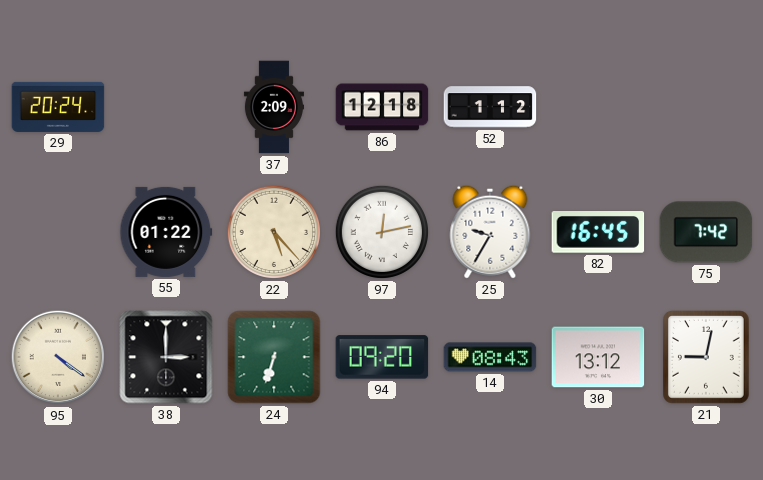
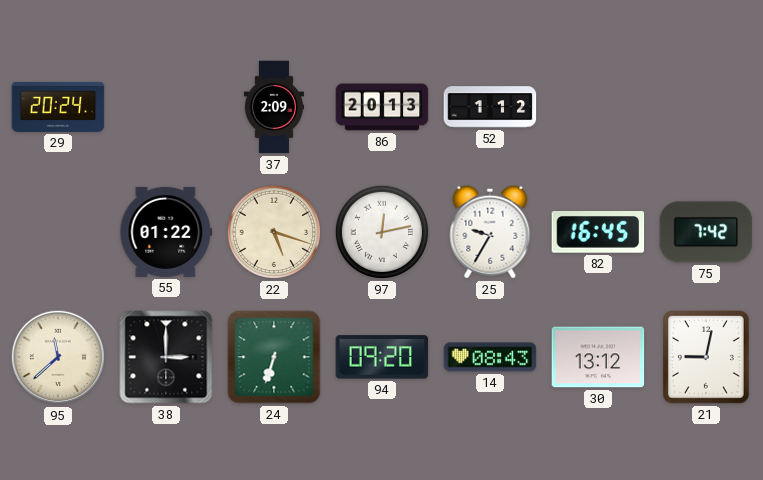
86: 12:18 -> 20:13 (382, 107)
22: 5:23 -> 5:18 (274, 232)
95: 4:21 -> 11:38 (58, 357)
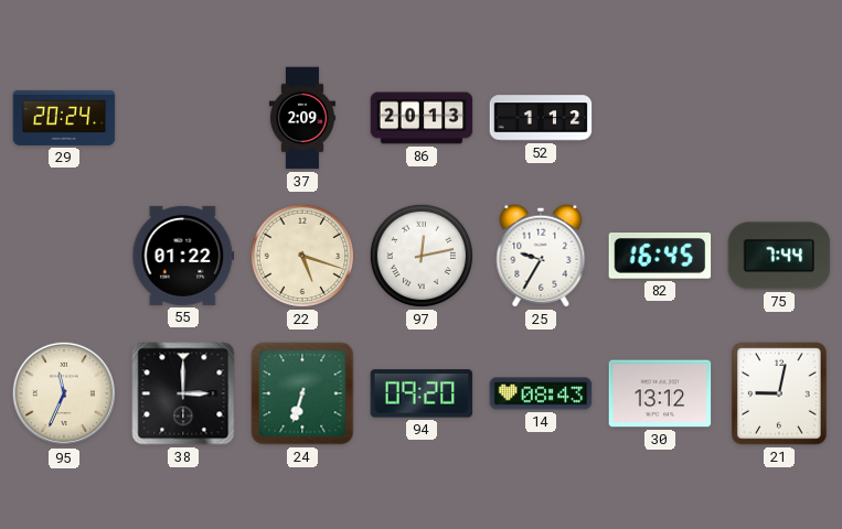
75: 7:42 -> 7:44 (779, 256)
95: 11:38 -> 11:34 (64, 393)
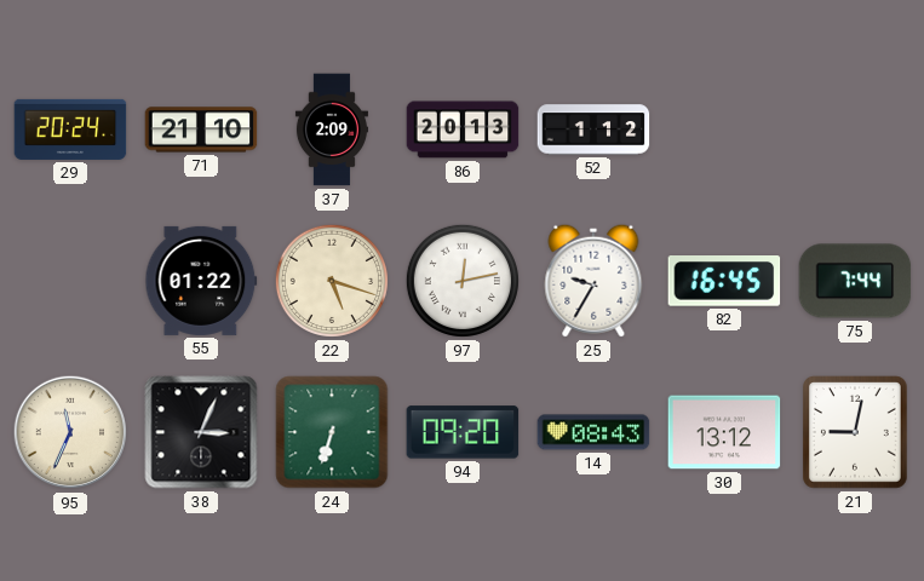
71: none -> 21:10 (201, 130)
38: 3:00 -> 3:04 (201, 432)
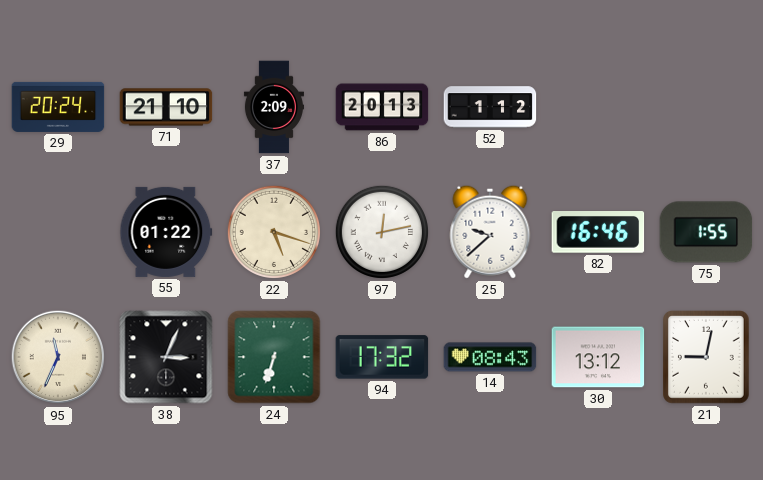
25: 9:35 -> 9:38 (490, 232)
82: 16:45 -> 16:46 (598, 233)
75: 7:44 -> 1:55 (706, 232)
94: 09:20 -> 17:32 (382, 357)
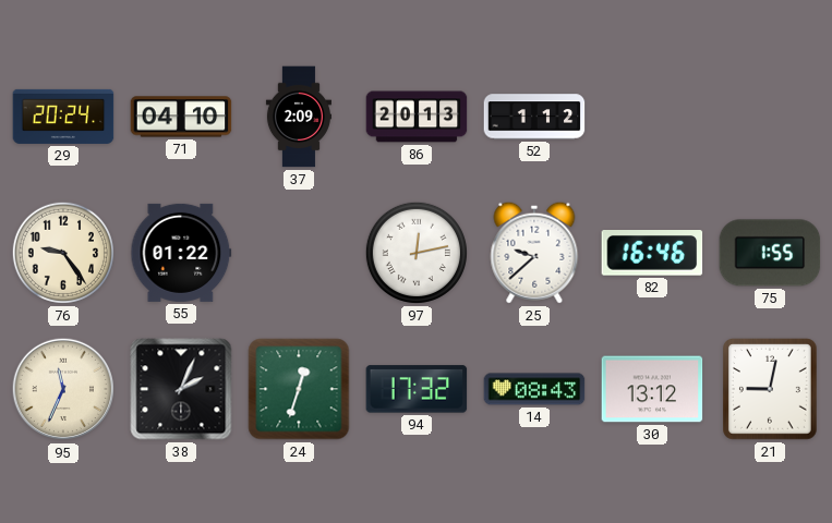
71: 21:10 -> 04:10 (181, 117)
76: none -> 9:24 (63, 253)
22: 5:18 -> none (274, 232)
38: 3:04 -> 2:04 (181, 389)
24: 6:33 -> 12:33 (299, 389)
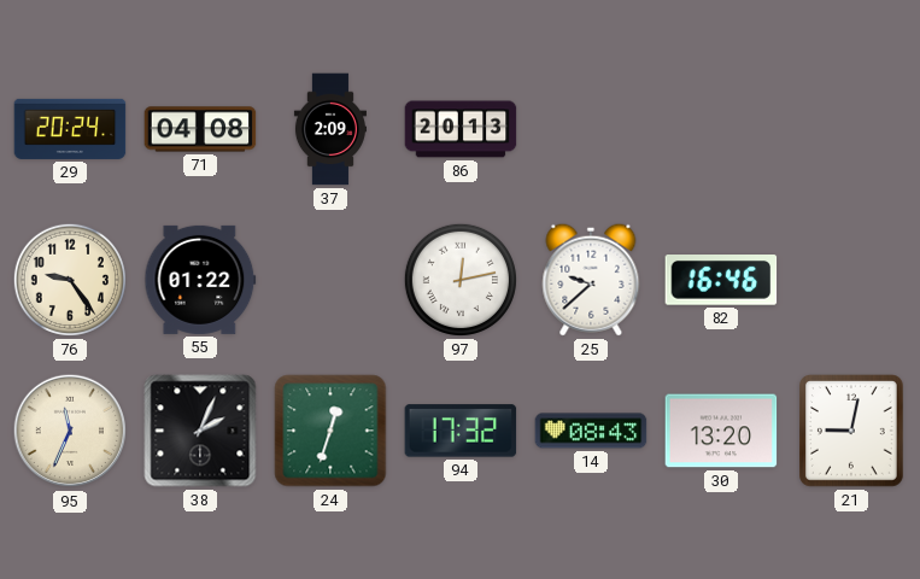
71: 04:10 -> 04:08 (200, 129)
52: 1:12 -> none (534, 117)
75: 1:55 -> none (770, 253)
30: 13:12 -> 13:20 (721, 431)
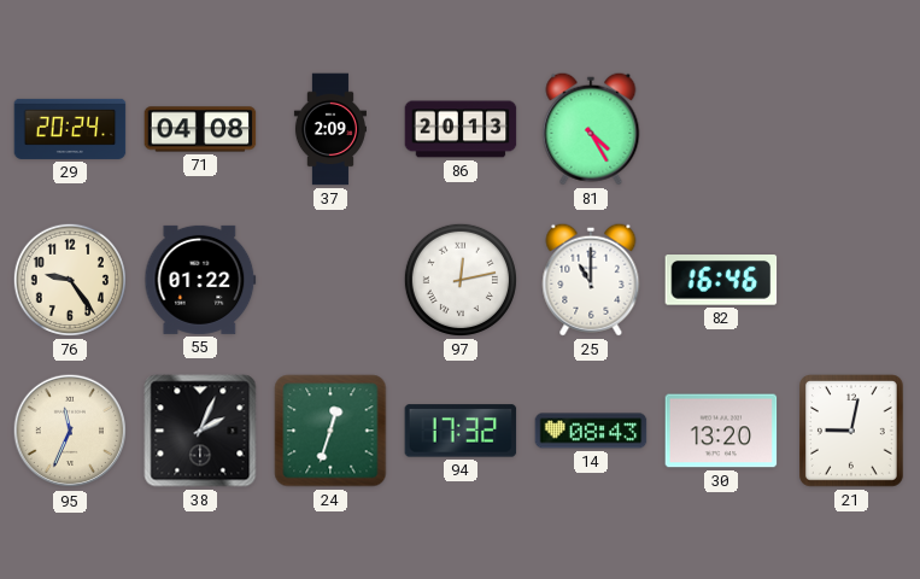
81: none -> 4:25 (591, 129)
25: 9:38 -> 11:00 (591, 280)
